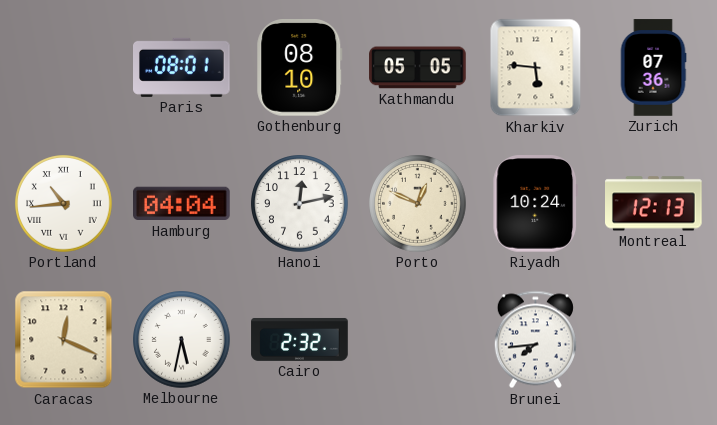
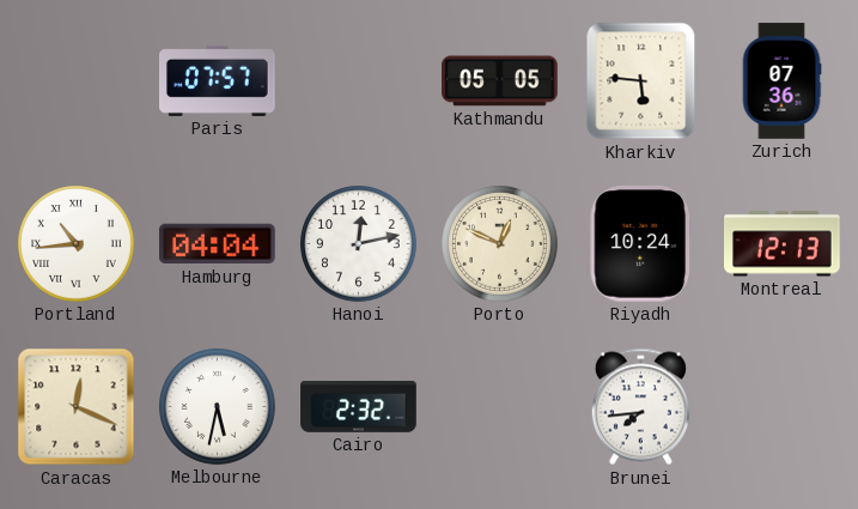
Paris: 08:01 -> 07:57 (218, 80)
Gothenburg: 08:10 -> none (300, 68)
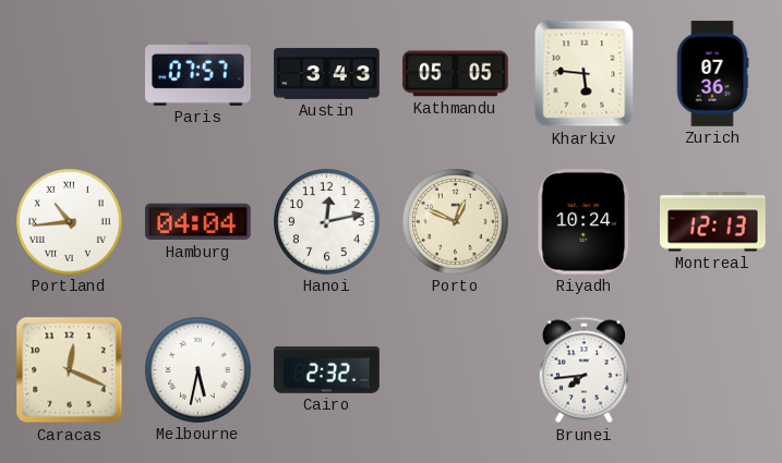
Austin: none -> 3:43 (327, 74)
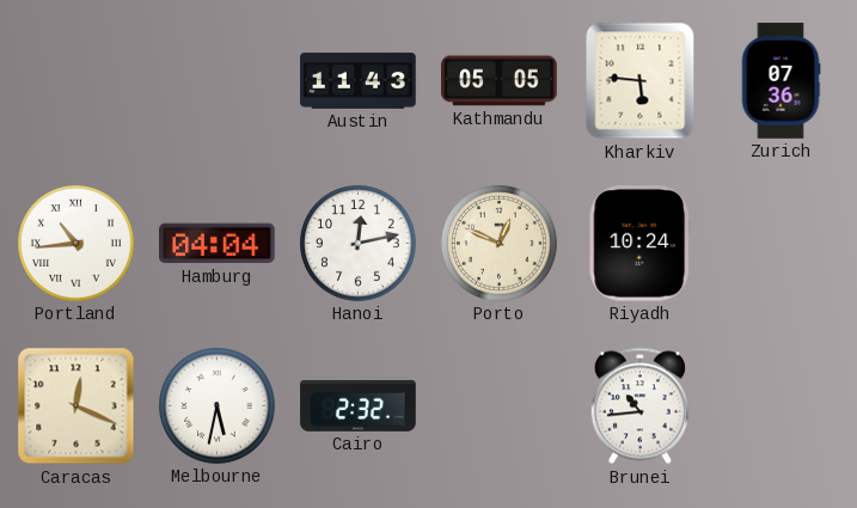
Paris: 07:57 -> none (198, 73)
Austin: 3:43 -> 11:43 (359, 81)
Montreal: 12:13 -> none (713, 222)
Brunei: 7:44 -> 10:44 (639, 406)
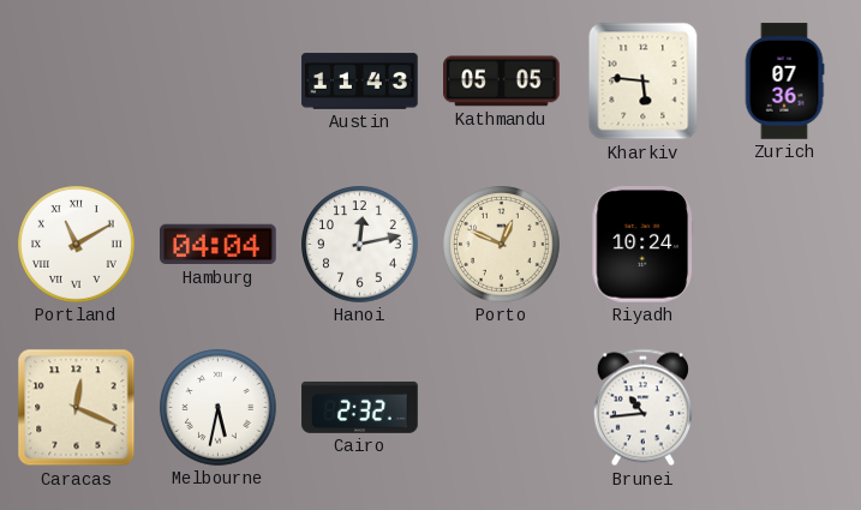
Portland: 10:44 -> 11:10 (77, 245)
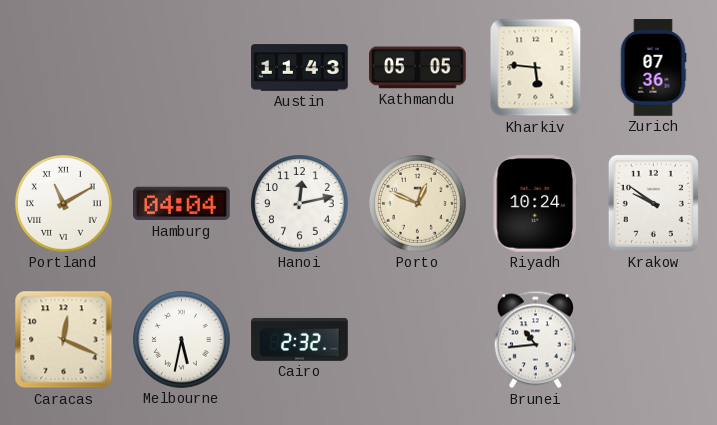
Krakow: none -> 9:51 (653, 203)
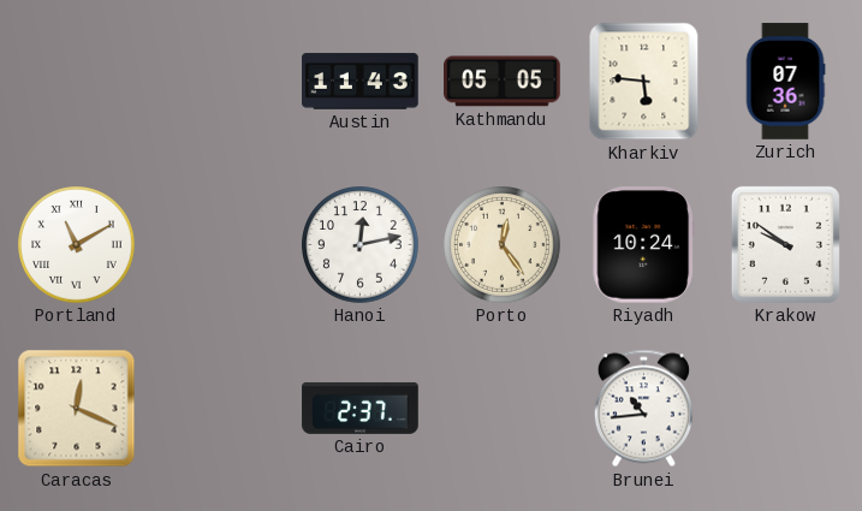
Hamburg: 04:04 -> none (182, 204)
Porto: 12:49 -> 12:24 (503, 245)
Melbourne: 5:32 -> none (182, 340)
Cairo: 2:32 -> 2:37 (361, 408)
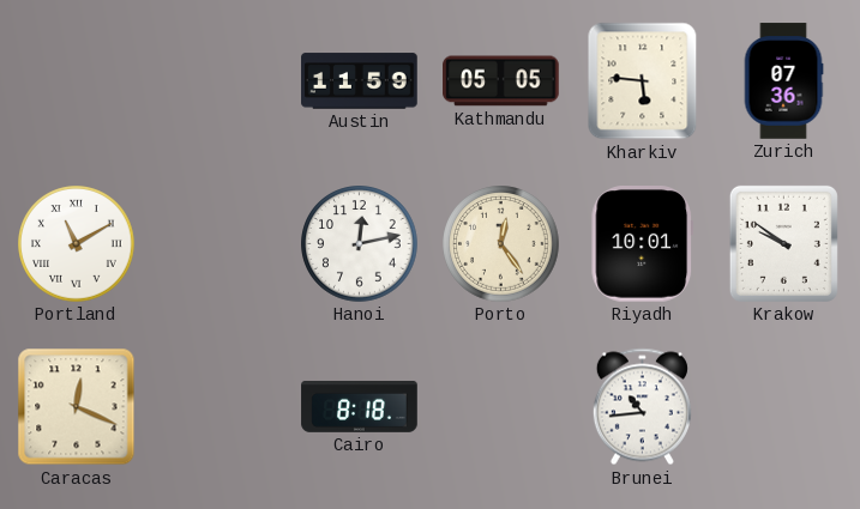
Austin: 11:43 -> 11:59 (360, 81)
Riyadh: 10:24 -> 10:01 (643, 244)
Cairo: 2:37 -> 8:18 (360, 406)
